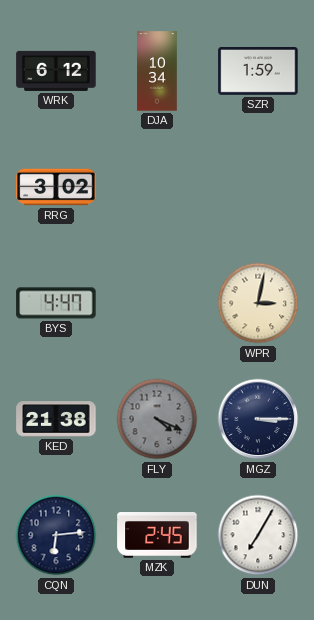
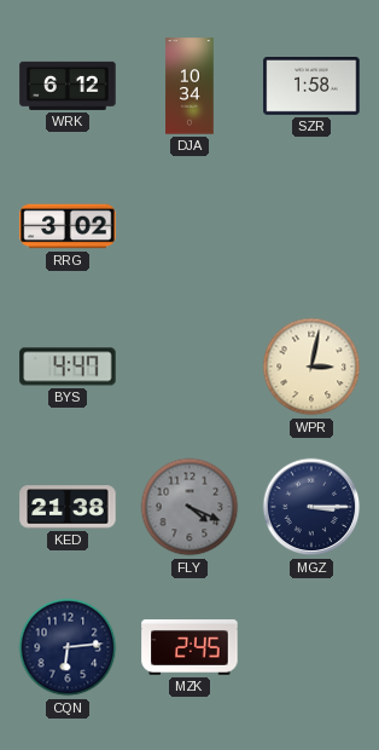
SZR: 1:59 -> 1:58 (311, 87)
DUN: 7:05 -> none (258, 535)
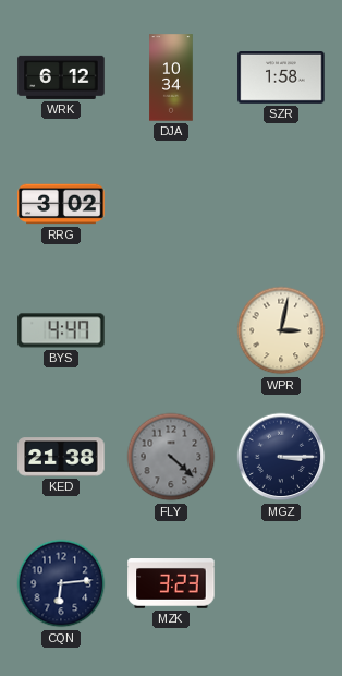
FLY: 4:19 -> 4:22 (171, 457)
MZK: 2:45 -> 3:23 (171, 584)
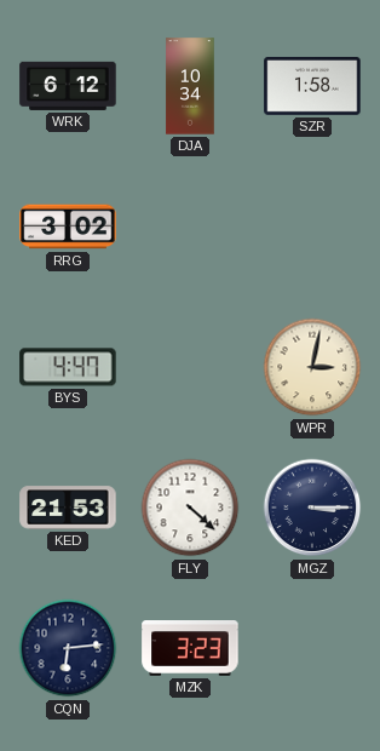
KED: 21:38 -> 21:53 (68, 508)
FLY dial: grey -> white (190, 508)
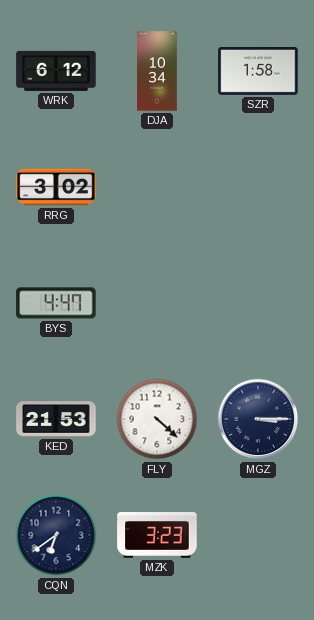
WPR: 3:02 -> none (312, 367)
CQN: 6:14 -> 6:39 (56, 535)
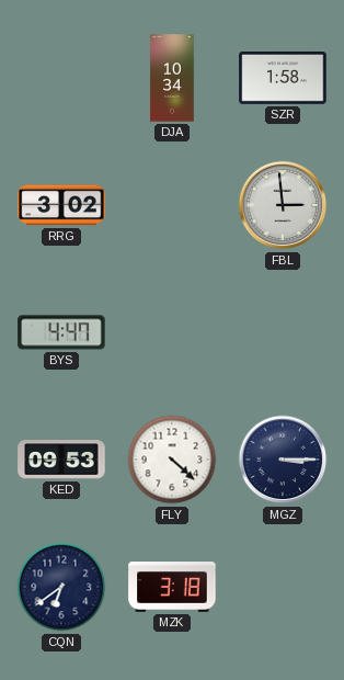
WRK: 6:12 -> none (56, 71)
FBL: none -> 2:59 (283, 205)
KED: 21:53 -> 09:53 (61, 460)
MZK: 3:23 -> 3:18 (172, 588)
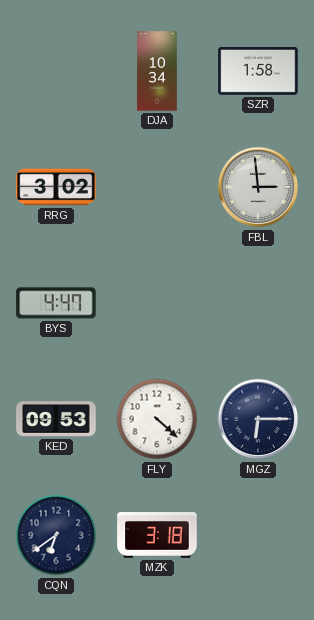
MGZ: 3:15 -> 6:15 (258, 419)
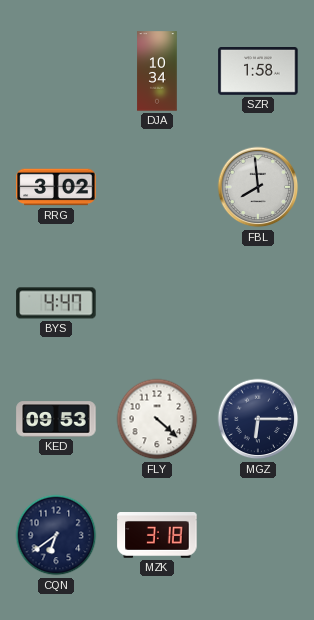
FBL: 2:59 -> 7:59 (258, 187)
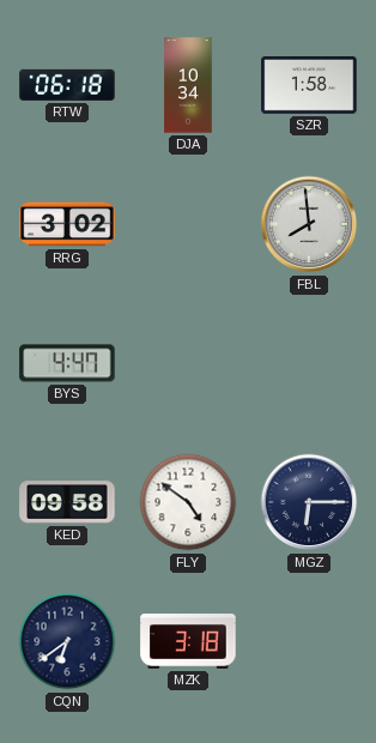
RTW: none -> 06:18 (67, 85)
KED: 09:53 -> 09:58 (67, 502)
FLY: 4:22 -> 4:51 (188, 502)
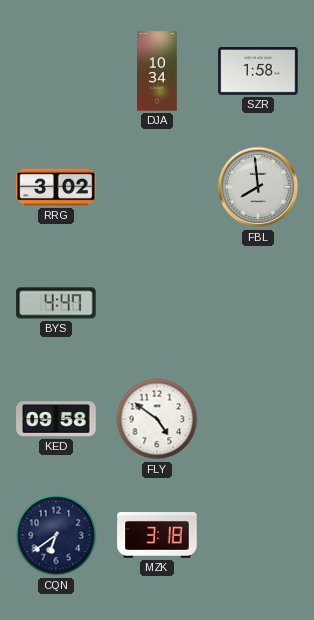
RTW: 06:18 -> none (67, 85)
MGZ: 6:15 -> none (309, 502)
